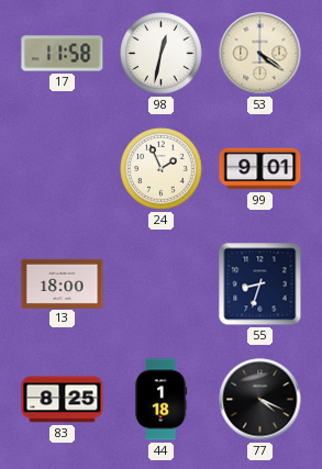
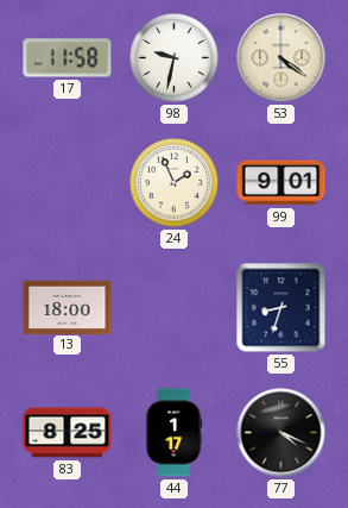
98: 12:32 -> 9:32 (175, 58)
44: 1:18 -> 1:17 (173, 433)
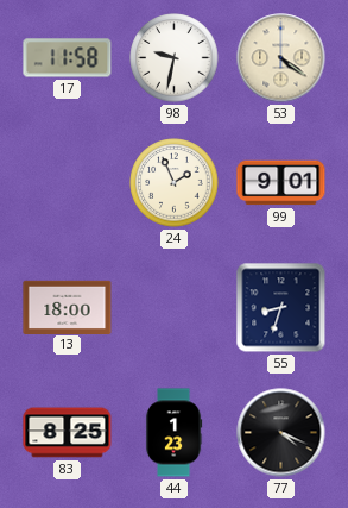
44: 1:17 -> 1:23 (173, 433)
